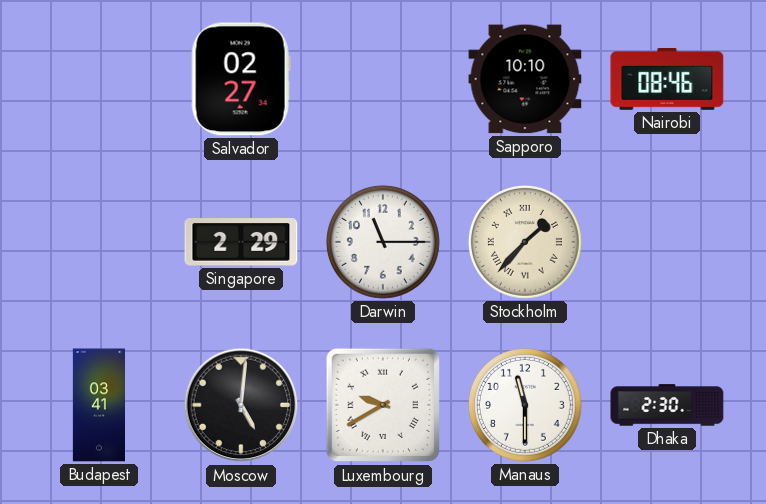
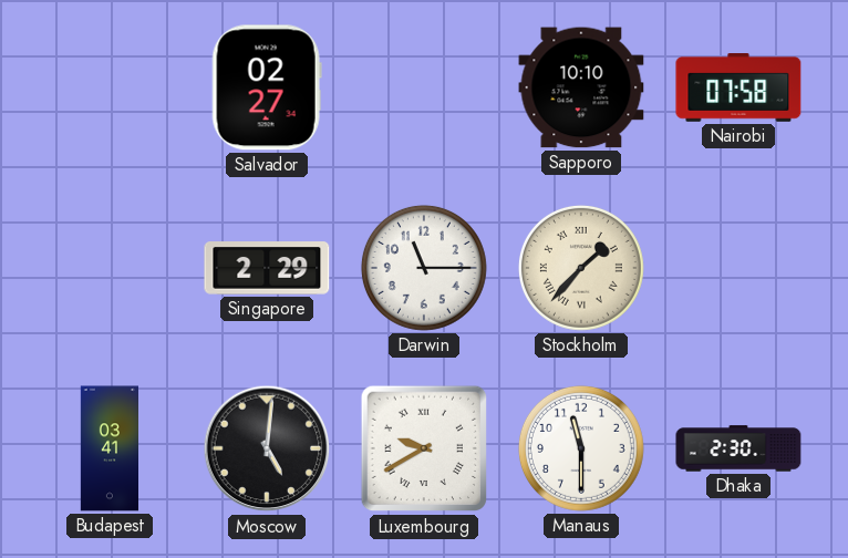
Nairobi: 08:46 -> 07:58 (738, 89)
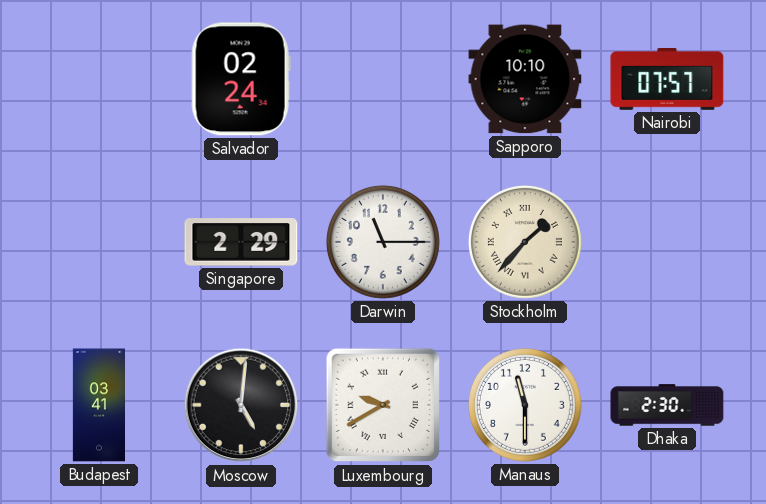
Salvador: 02:27 -> 02:24 (241, 79)
Nairobi: 07:58 -> 07:57 (667, 80)
